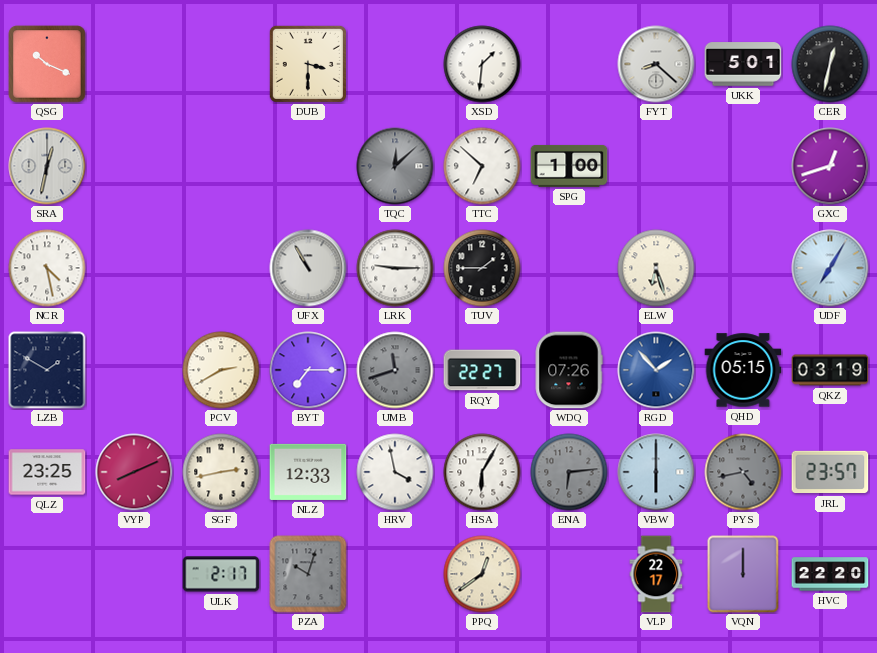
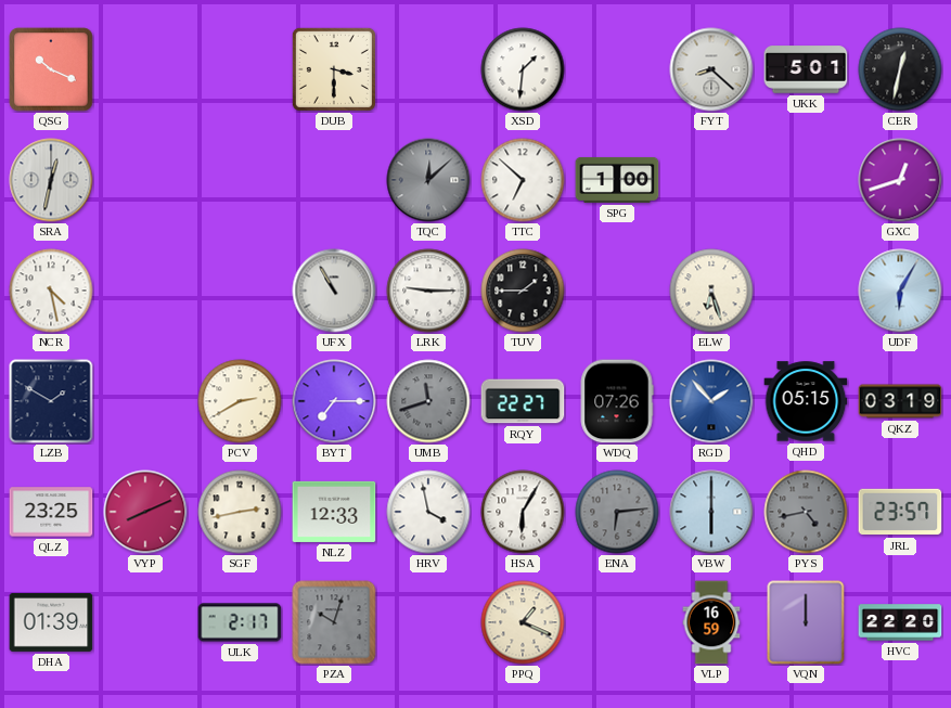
UDF: 7:05 -> 6:05 (900, 291)
DHA: none -> 01:39 (51, 622)
PPQ: 12:39 -> 1:19 (523, 622)
VLP: 22:17 -> 16:59 (711, 622)
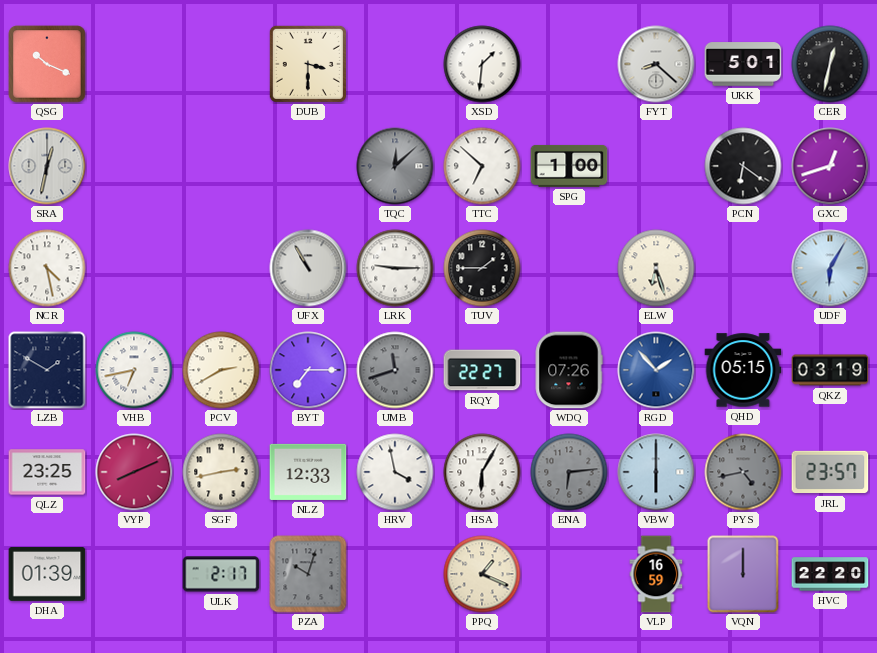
PCN: none -> 6:21 (743, 166)
VHB: none -> 6:43 (134, 370)
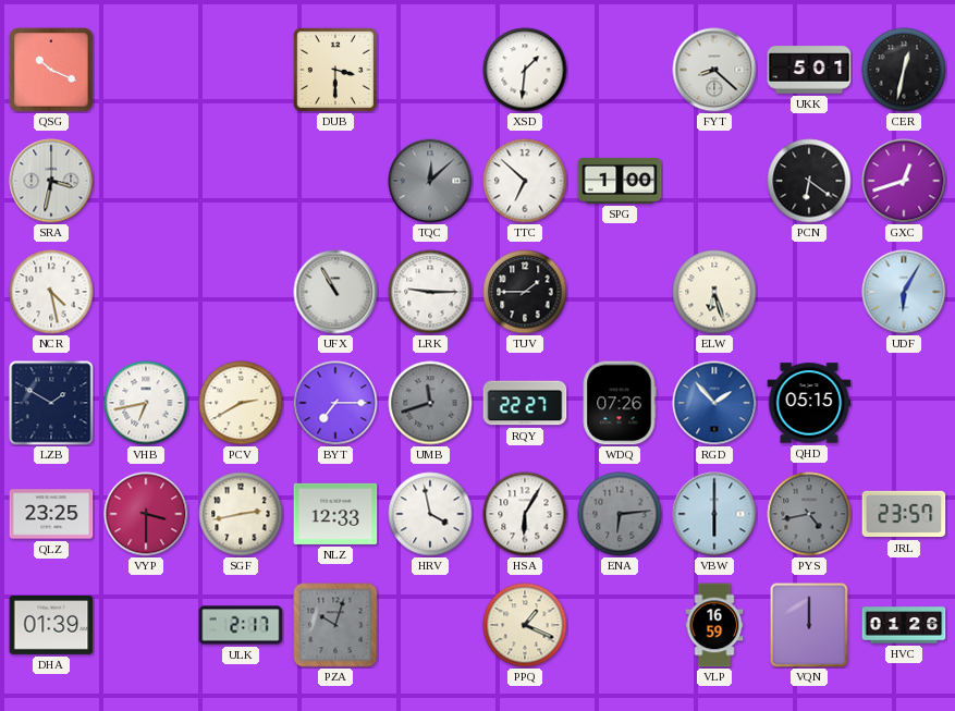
SRA: 12:32 -> 3:32 (51, 181)
QKZ: 03:19 -> none (830, 370)
VYP: 8:11 -> 3:30 (146, 514)
HVC: 22:20 -> 01:26 (904, 625)
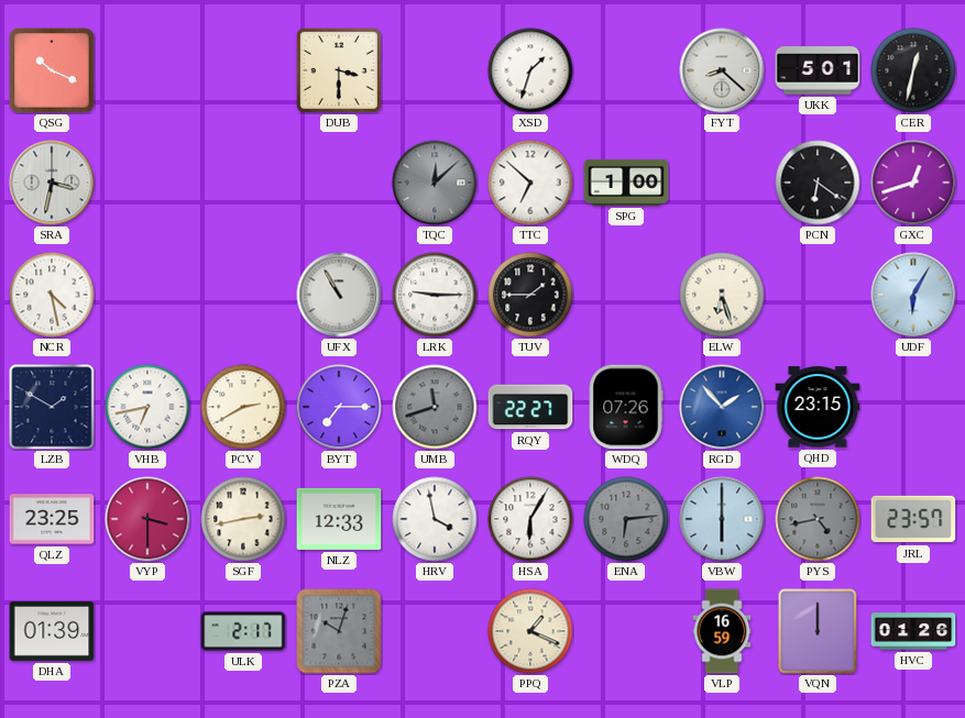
XSD: 1:31 -> 1:33 (530, 70)
QHD: 05:15 -> 23:15 (818, 407)
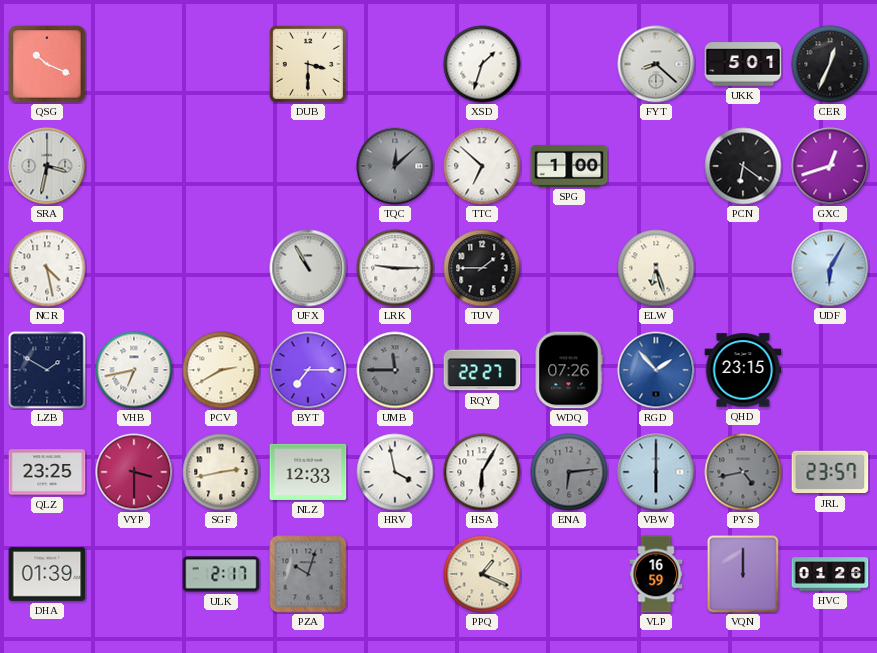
CER: 12:32 -> 12:34 (830, 64)
UMB: 11:42 -> 11:45 (395, 370)
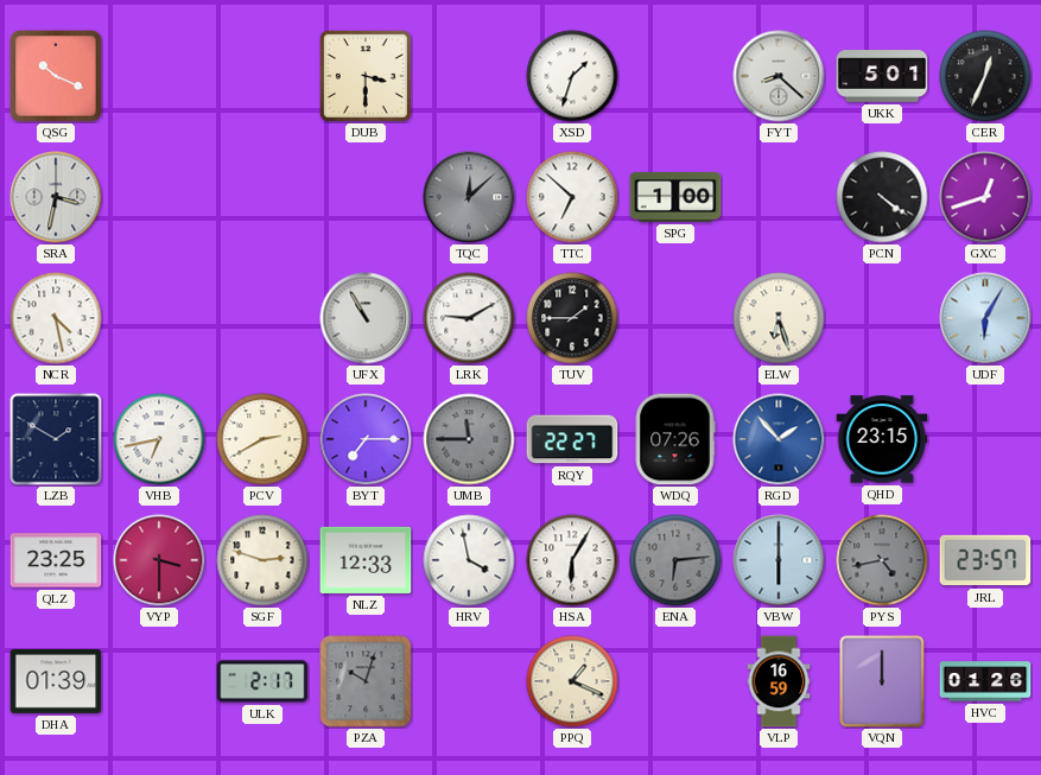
PCN: 6:21 -> 4:21 (882, 197)
LRK: 9:15 -> 9:10 (469, 318)
SGF: 2:43 -> 2:48 (262, 560)
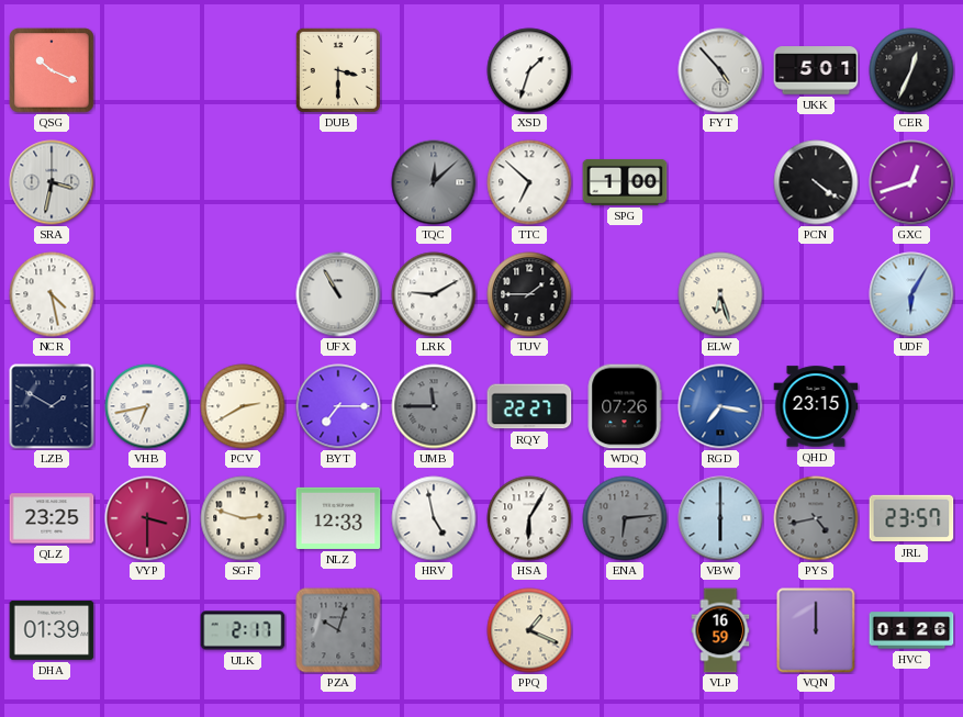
FYT: 8:22 -> 4:53 (720, 70)
RGD: 1:53 -> 7:17 (720, 406)
HRV: 3:58 -> 4:58 (434, 518)
